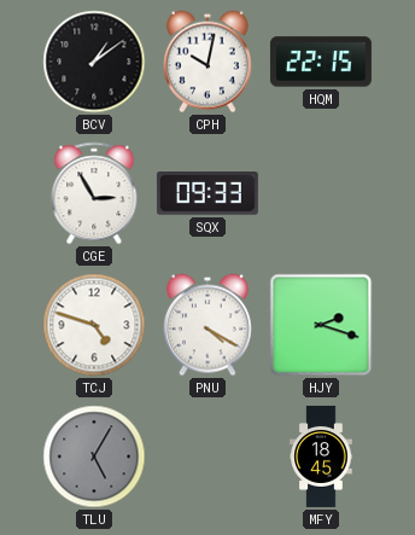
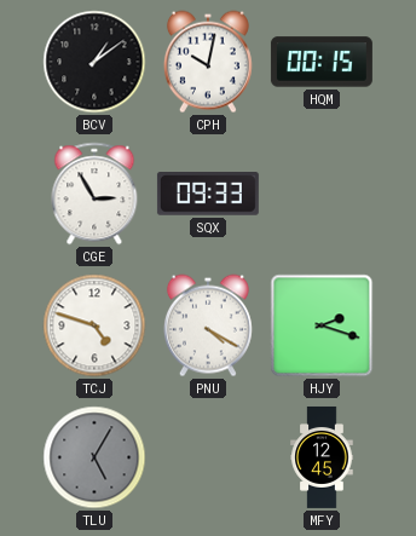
HQM: 22:15 -> 00:15 (322, 62)
MFY: 18:45 -> 12:45 (322, 457)
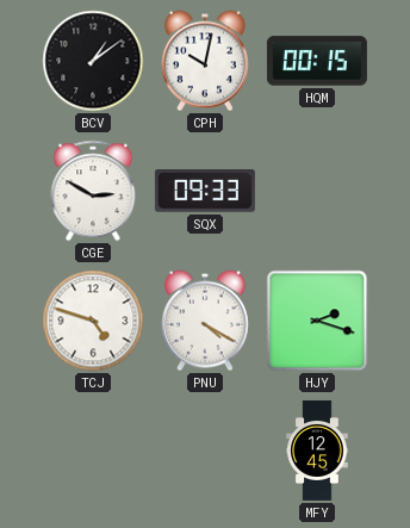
CGE: 2:55 -> 2:50 (93, 191)
TLU: 5:05 -> none (94, 457)
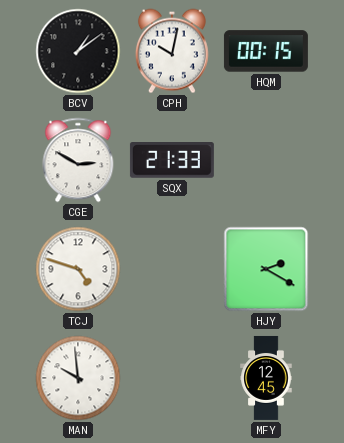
SQX: 09:33 -> 21:33 (172, 160)
PNU: 4:20 -> none (205, 321)
HJY: 2:18 -> 2:20 (266, 269)
MAN: none -> 9:59 (78, 378)
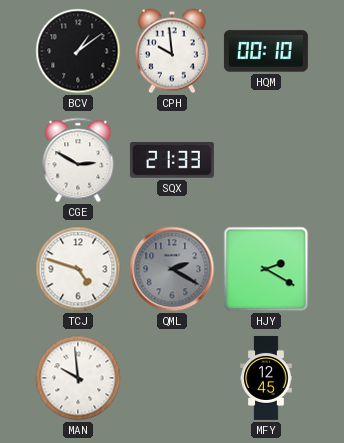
CPH: 10:02 -> 9:59 (172, 51)
HQM: 00:15 -> 00:10 (266, 51)
QML: none -> 2:20 (172, 269)
